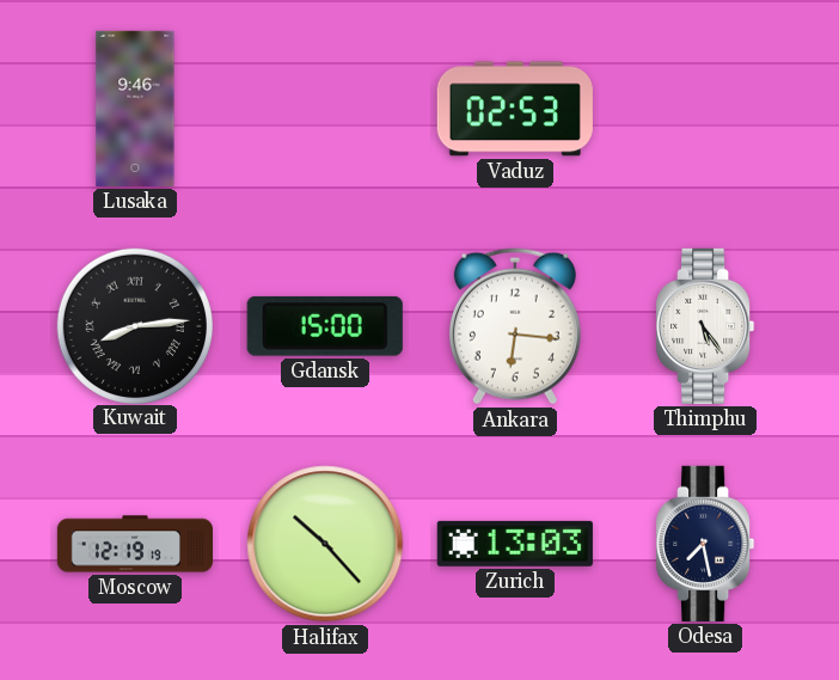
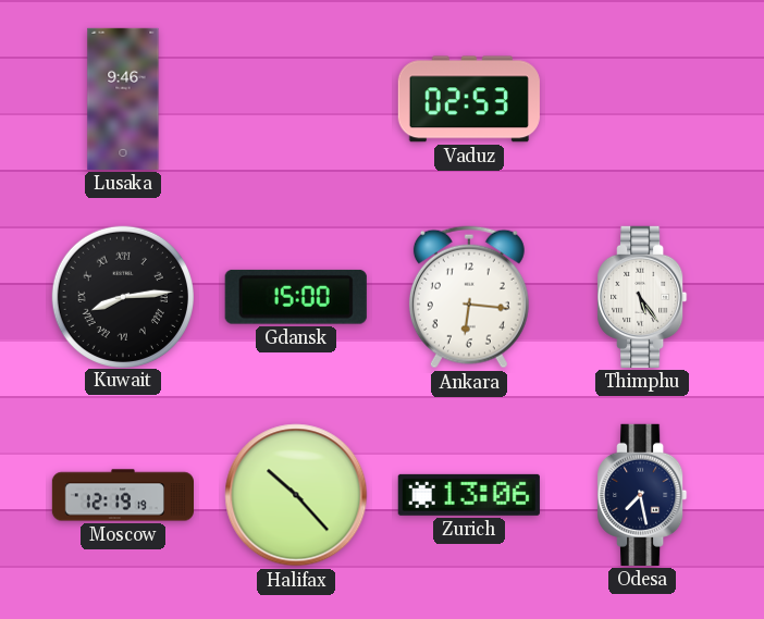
Zurich: 13:03 -> 13:06 (469, 495)
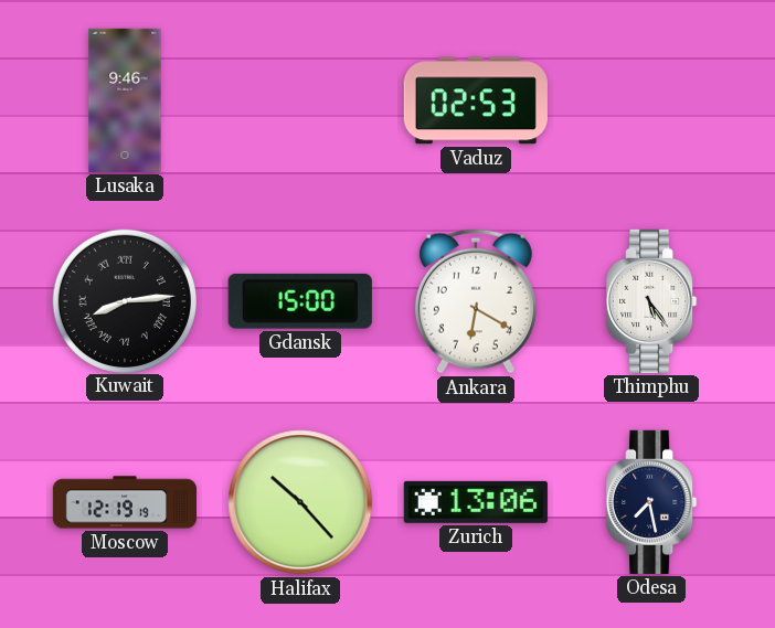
Ankara: 6:16 -> 6:20 (476, 301)
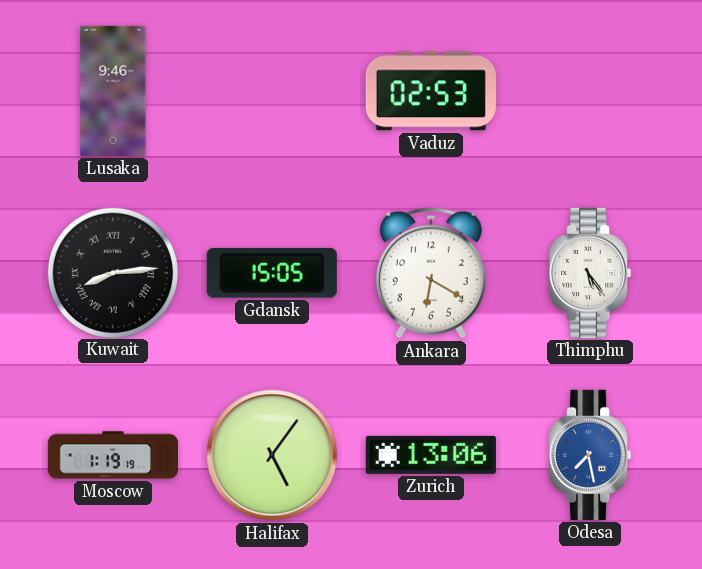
Gdansk: 15:00 -> 15:05 (272, 273)
Moscow: 12:19 -> 1:19 (112, 455)
Halifax: 10:23 -> 5:06 (272, 455)
Odesa dial: navy -> blue (590, 455)
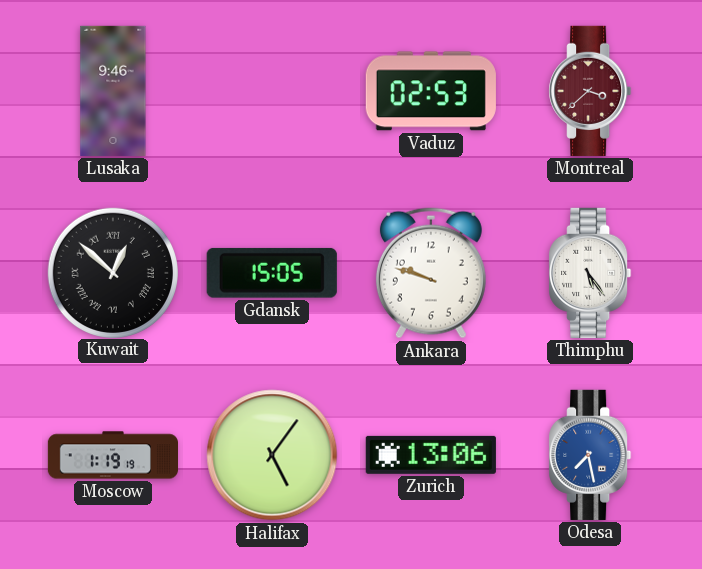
Montreal: none -> 3:38 (590, 91)
Kuwait: 8:14 -> 12:52 (112, 272)
Ankara: 6:20 -> 9:48 (431, 273)
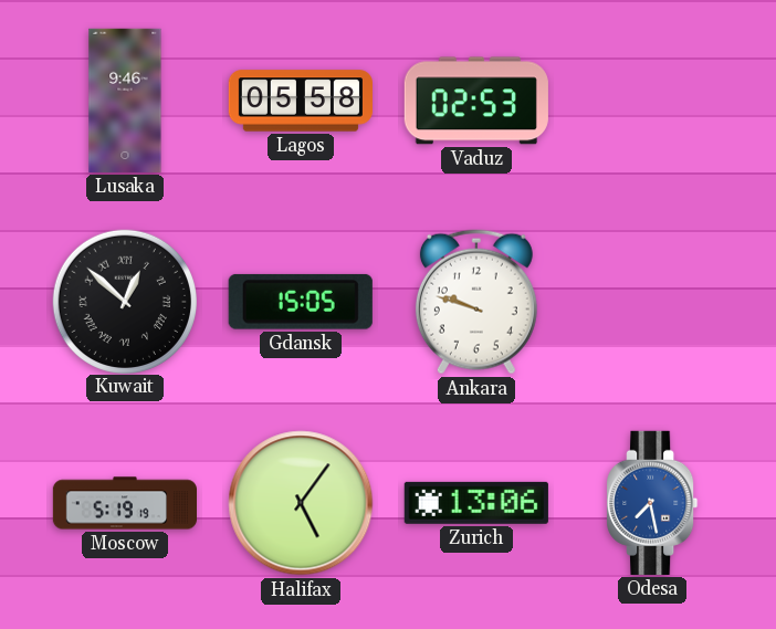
Lagos: none -> 05:58 (300, 101)
Montreal: 3:38 -> none (590, 91)
Thimphu: 5:24 -> none (590, 273)
Moscow: 1:19 -> 5:19 (124, 503)
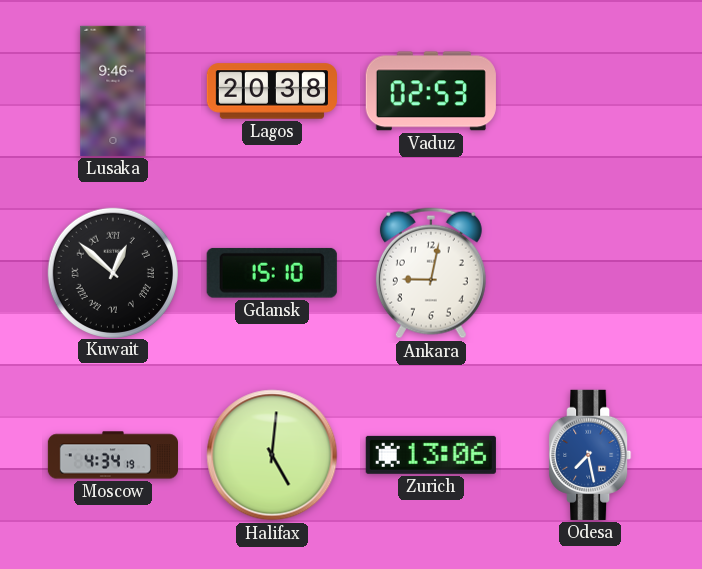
Lagos: 05:58 -> 20:38 (271, 91)
Gdansk: 15:05 -> 15:10 (272, 273)
Ankara: 9:48 -> 9:02 (431, 273)
Moscow: 5:19 -> 4:34 (112, 455)
Halifax: 5:06 -> 5:01 (272, 455)
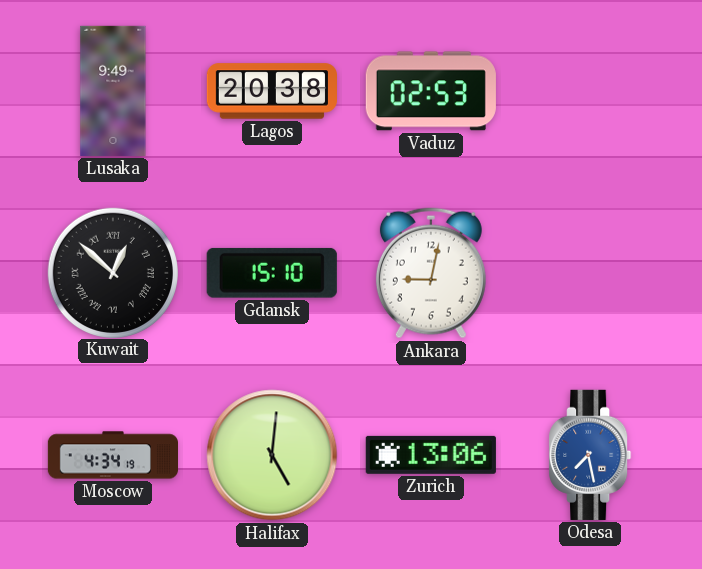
Lusaka: 9:46 -> 9:49 (113, 91)
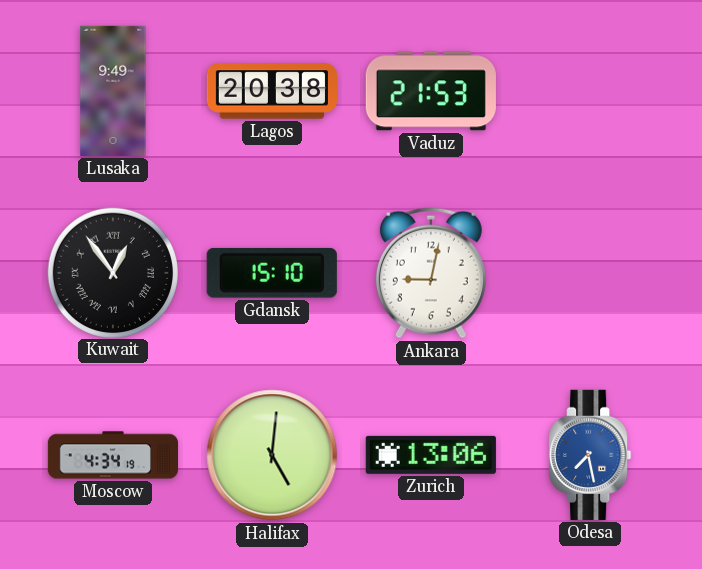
Vaduz: 02:53 -> 21:53 (431, 91)
Kuwait: 12:52 -> 12:54 (112, 272)
